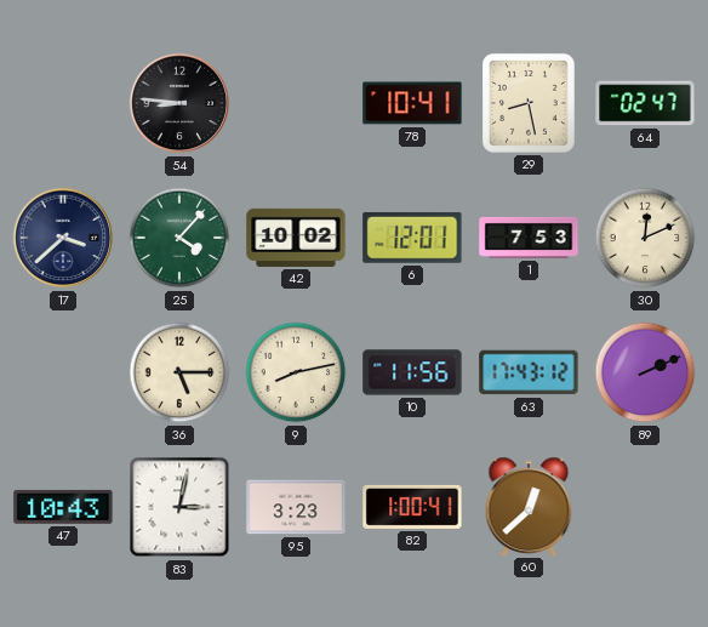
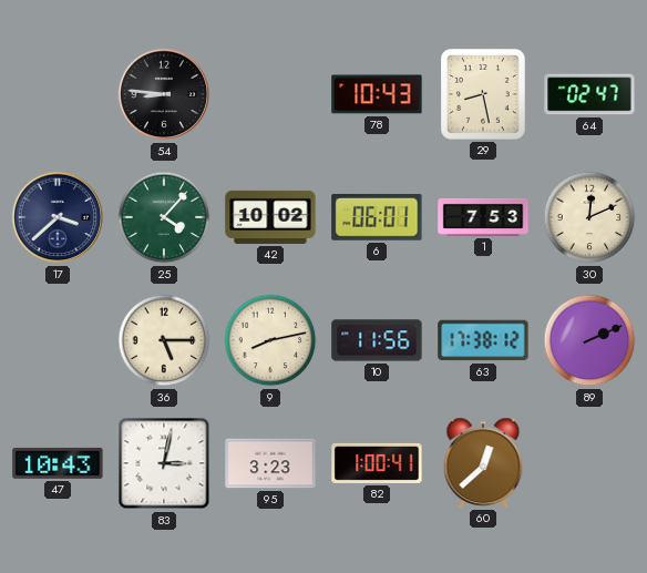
78: 10:41 -> 10:43 (377, 94)
6: 12:01 -> 06:01 (377, 217)
63: 17:43 -> 17:38 (483, 340)
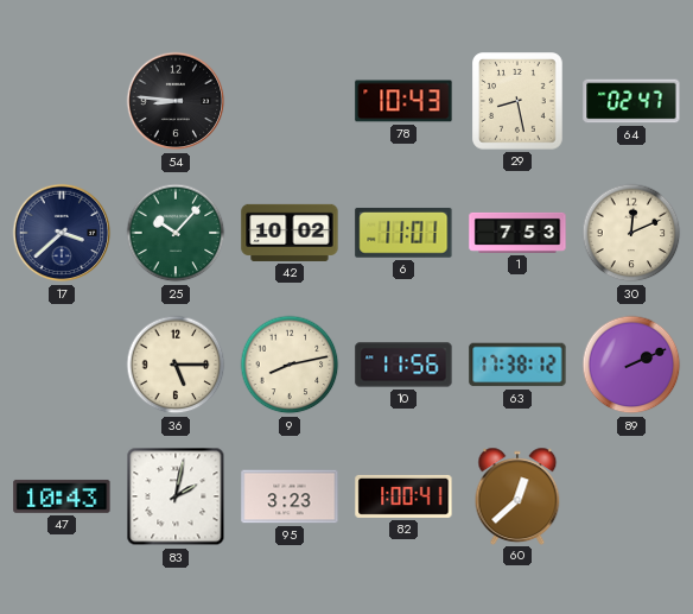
25: 4:07 -> 10:07 (176, 233)
6: 06:01 -> 11:01 (403, 233)
83: 3:02 -> 2:02 (176, 496)
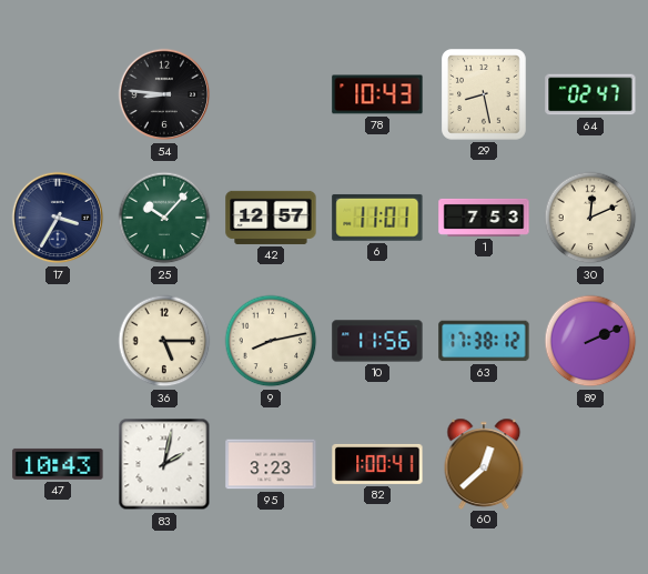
17: 3:38 -> 3:35 (58, 218)
42: 10:02 -> 12:57 (271, 218)
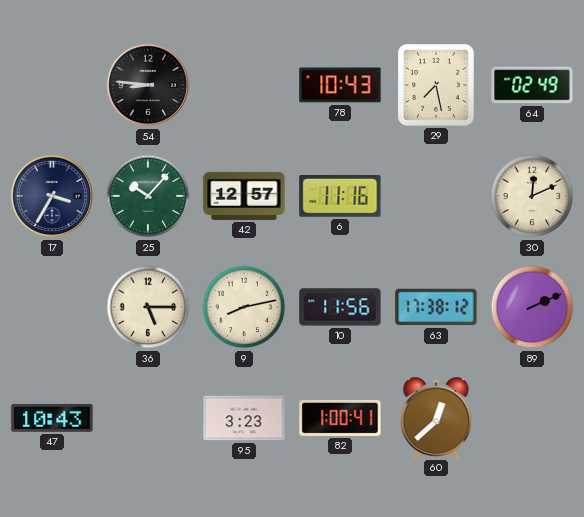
29: 8:28 -> 7:28 (437, 86)
64: 02:47 -> 02:49 (532, 85)
6: 11:01 -> 11:16 (340, 196)
1: 7:53 -> none (484, 218)
83: 2:02 -> none (164, 464)
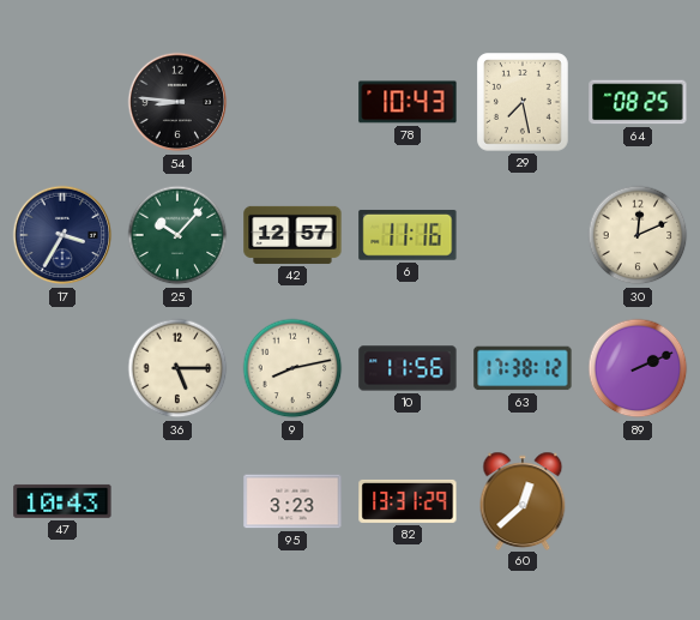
64: 02:49 -> 08:25 (638, 102)
82: 1:00 -> 13:31 (408, 501)
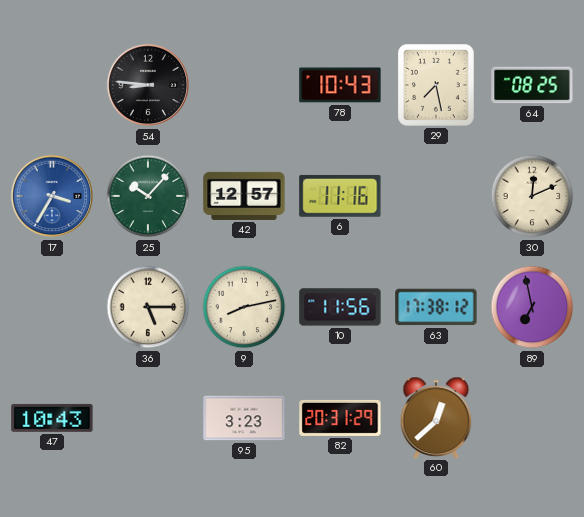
17 dial: navy -> blue (52, 196)
89: 2:11 -> 6:58 (532, 307)
82: 13:31 -> 20:31 (340, 418)
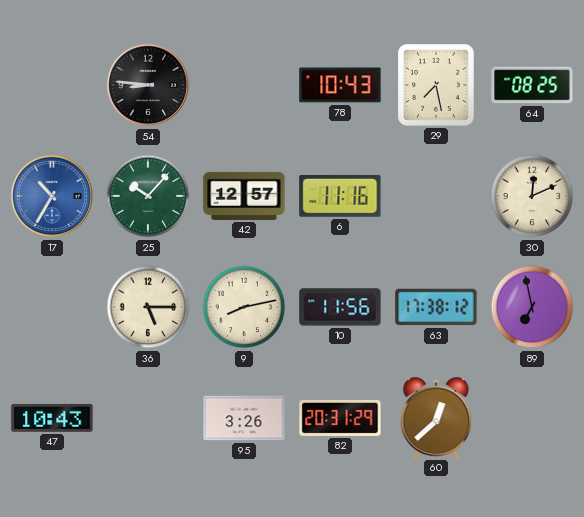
17: 3:35 -> 10:35 (52, 196)
95: 3:23 -> 3:26 (244, 418)
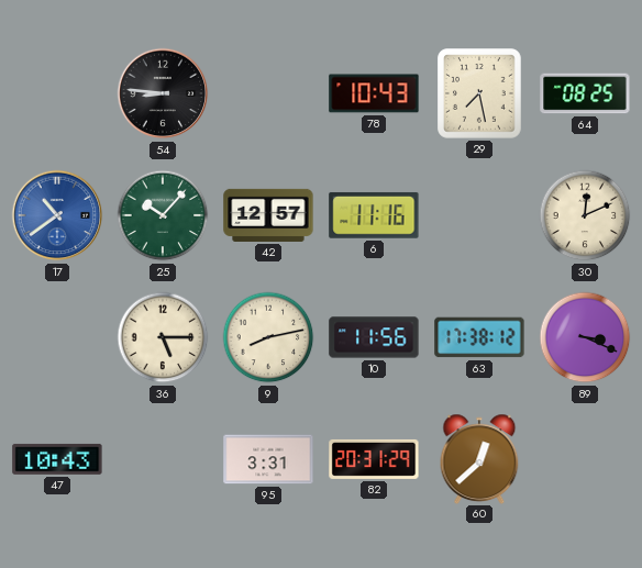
17: 10:35 -> 10:39 (57, 215)
89: 6:58 -> 3:19 (585, 337)
95: 3:26 -> 3:31 (268, 459)
